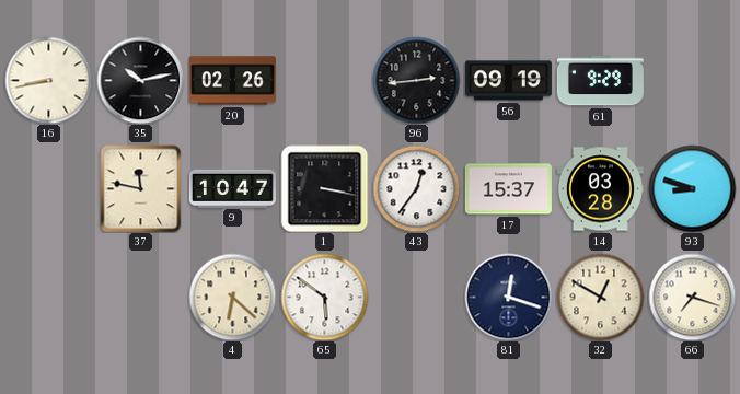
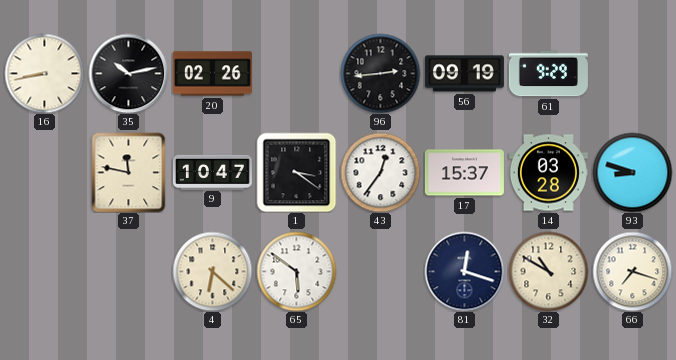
1: 3:17 -> 3:21 (296, 172)
32: 12:50 -> 10:50 (548, 271)
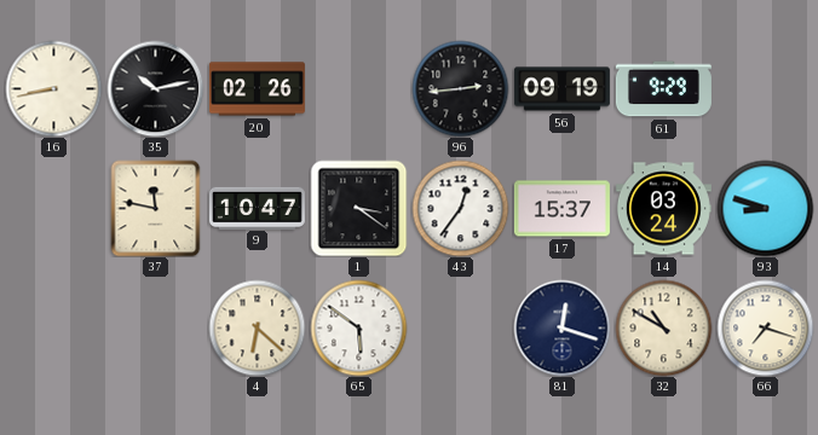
14: 03:28 -> 03:24 (663, 209)
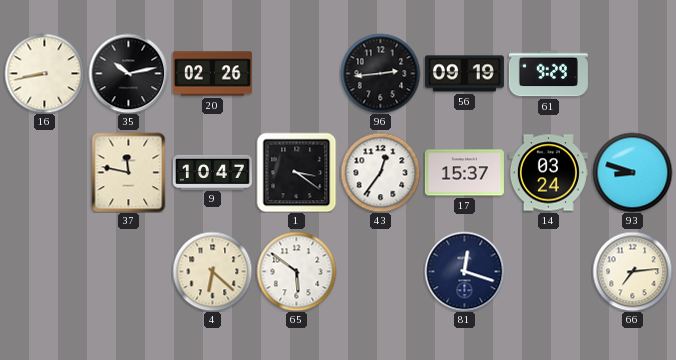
32: 10:50 -> none (663, 327)
66: 7:18 -> 7:14 (632, 271)
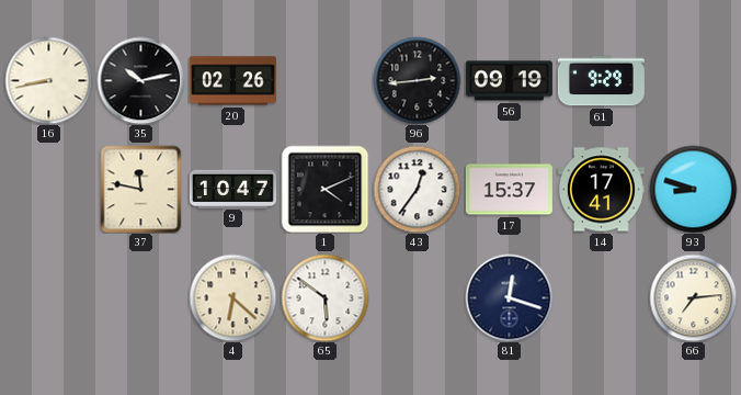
1: 3:21 -> 4:11 (324, 189)
14: 03:24 -> 17:41 (601, 190)
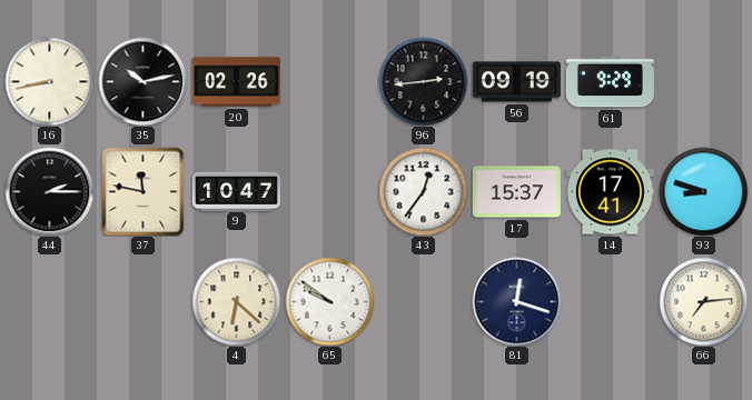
44: none -> 2:15 (49, 191)
1: 4:11 -> none (324, 189)
65: 5:51 -> 9:51 (329, 301)
